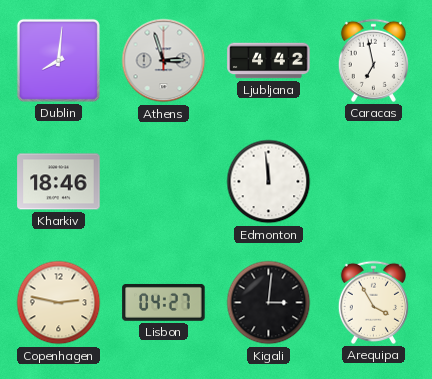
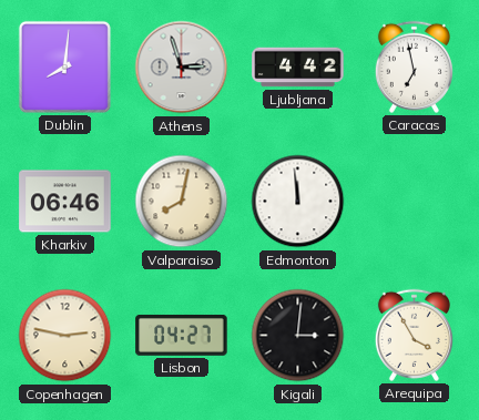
Kharkiv: 18:46 -> 06:46 (65, 202)
Valparaiso: none -> 8:02 (182, 202)
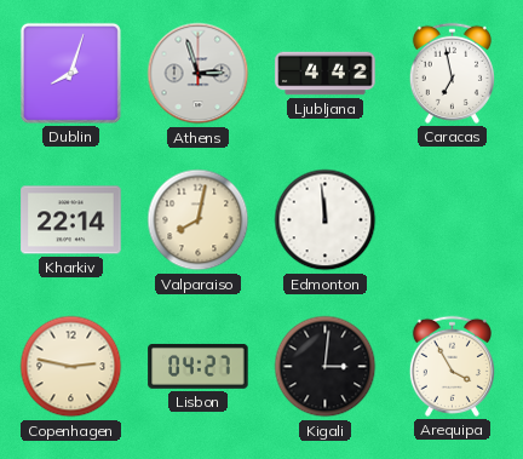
Dublin: 8:01 -> 8:03 (70, 73)
Kharkiv: 06:46 -> 22:14 (71, 220)
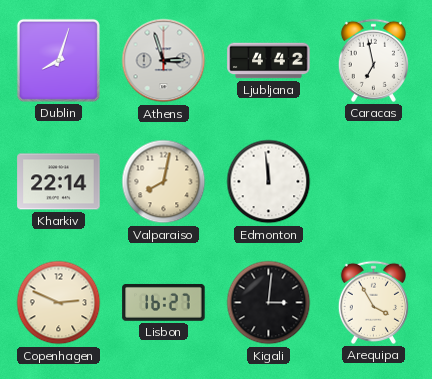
Copenhagen: 2:47 -> 2:49 (59, 303)
Lisbon: 04:27 -> 16:27 (164, 302)
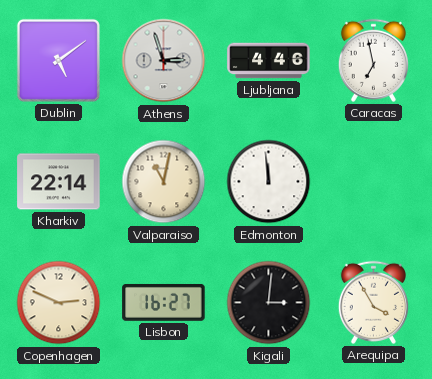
Dublin: 8:03 -> 5:09 (58, 60)
Ljubljana: 4:42 -> 4:46 (269, 61)
Valparaiso: 8:02 -> 11:02 (164, 182)
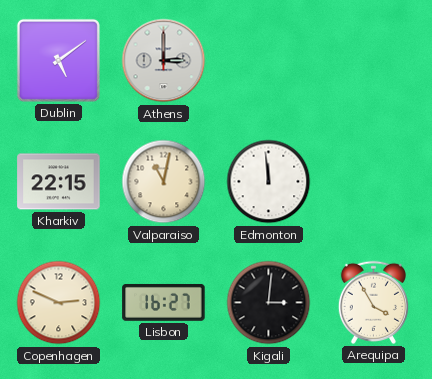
Athens: 2:57 -> 3:00 (164, 61)
Ljubljana: 4:46 -> none (269, 61)
Caracas: 6:58 -> none (373, 60)
Kharkiv: 22:14 -> 22:15 (59, 182)
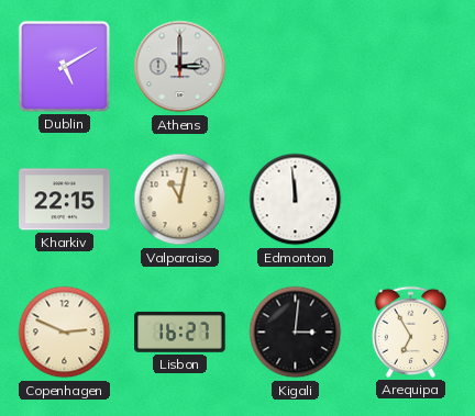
Dublin: 5:09 -> 5:10 (64, 66)
Arequipa: 3:55 -> 6:55 (410, 331)
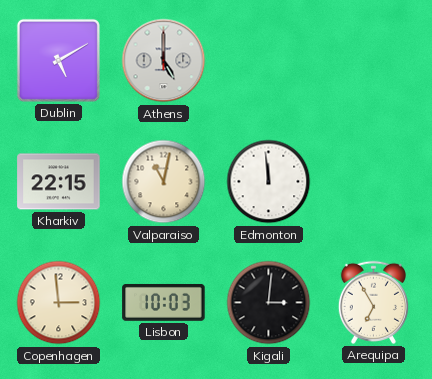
Athens: 3:00 -> 5:00 (164, 61)
Copenhagen: 2:49 -> 2:59 (59, 303)
Lisbon: 16:27 -> 10:03 (164, 302)
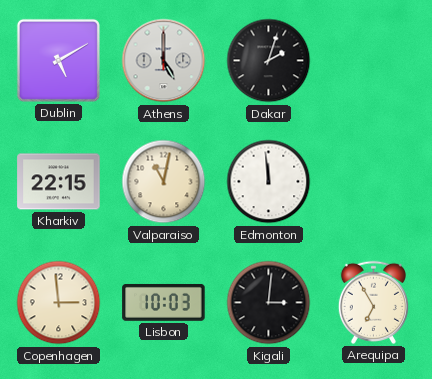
Dakar: none -> 2:03 (269, 61)
